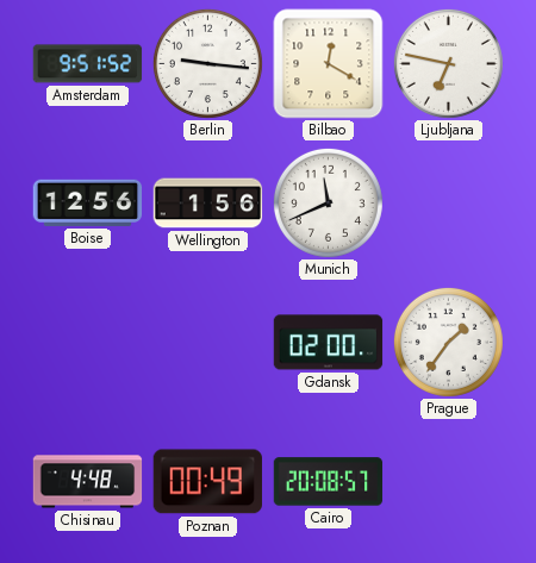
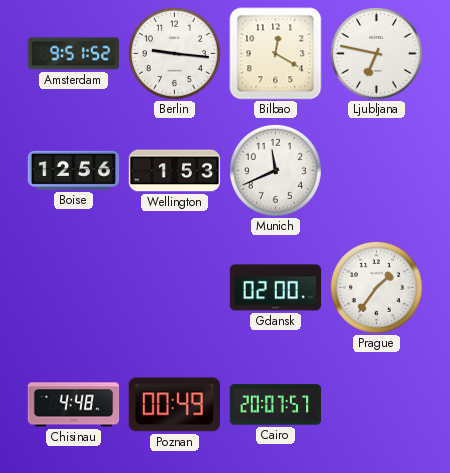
Wellington: 1:56 -> 1:53 (175, 171)
Cairo: 20:08 -> 20:07 (276, 405)
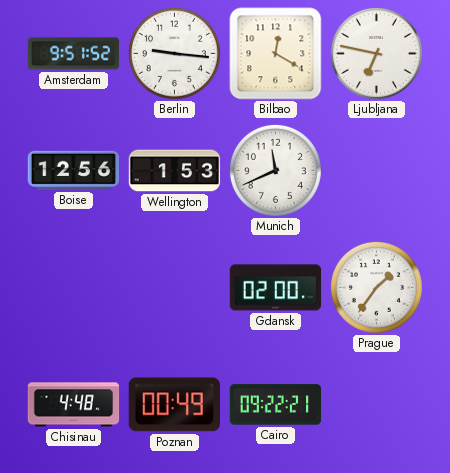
Cairo: 20:07 -> 09:22 (276, 405)
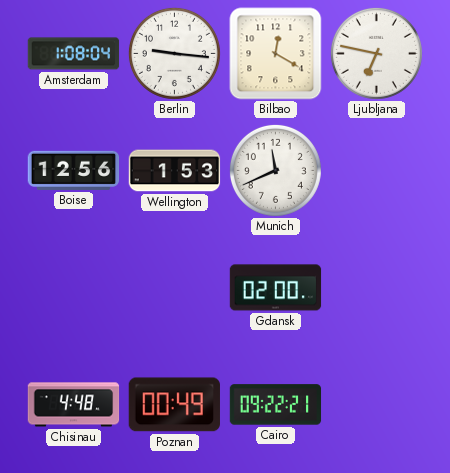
Amsterdam: 9:51 -> 1:08 (74, 54)
Prague: 1:36 -> none (376, 287)
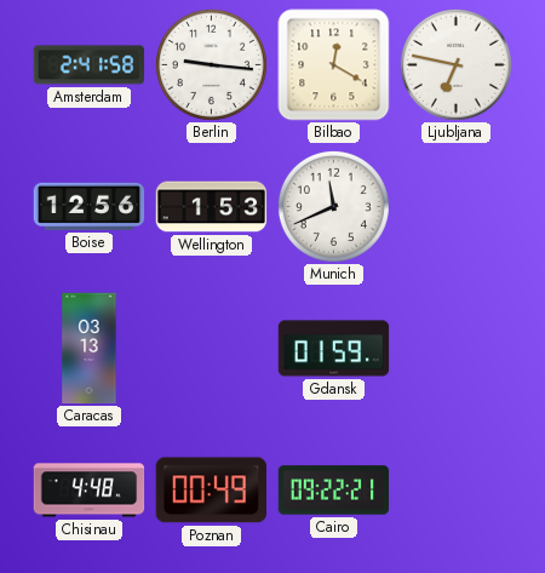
Amsterdam: 1:08 -> 2:41 (90, 65)
Caracas: none -> 03:13 (90, 349)
Gdansk: 02:00 -> 01:59 (334, 349)
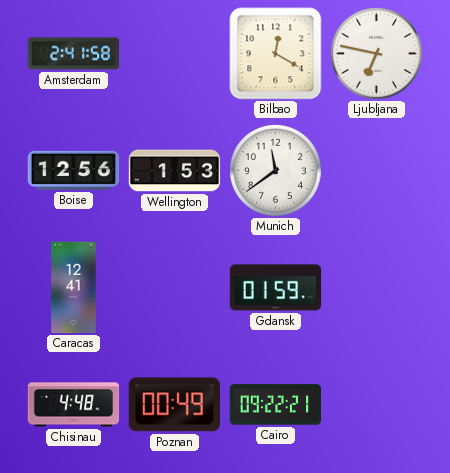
Berlin: 9:16 -> none (211, 64)
Munich: 11:41 -> 11:39 (275, 170)
Caracas: 03:13 -> 12:41 (74, 288)
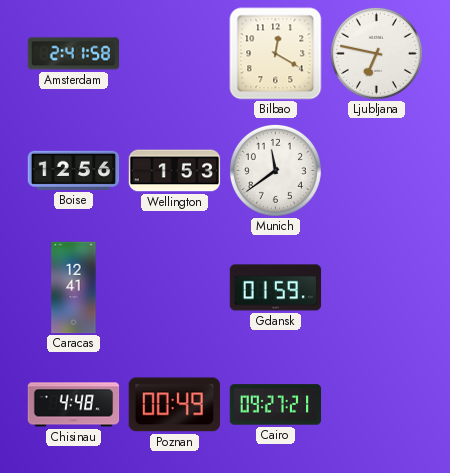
Cairo: 09:22 -> 09:27 (276, 405)
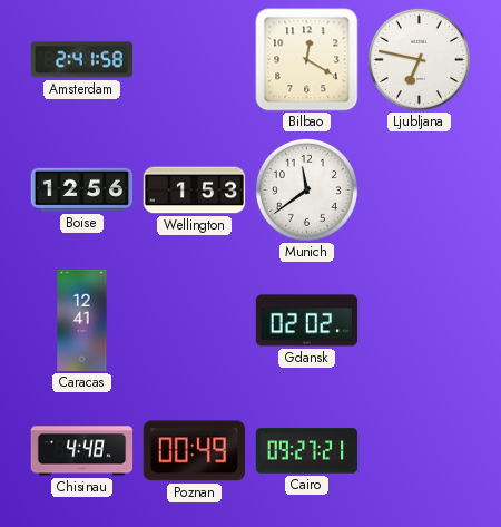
Gdansk: 01:59 -> 02:02 (307, 321)
